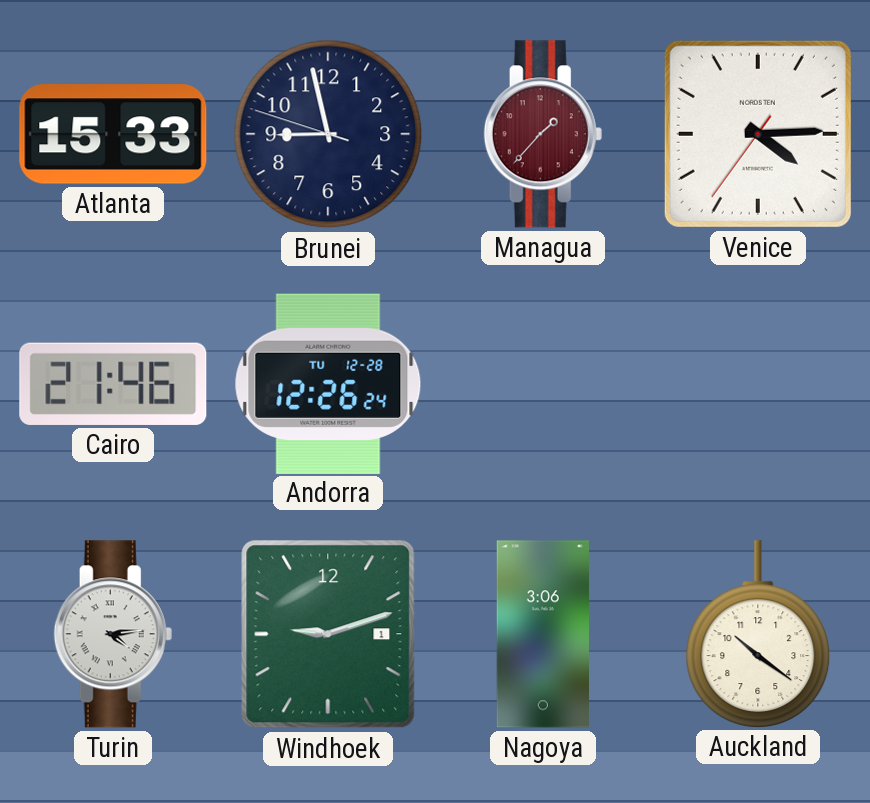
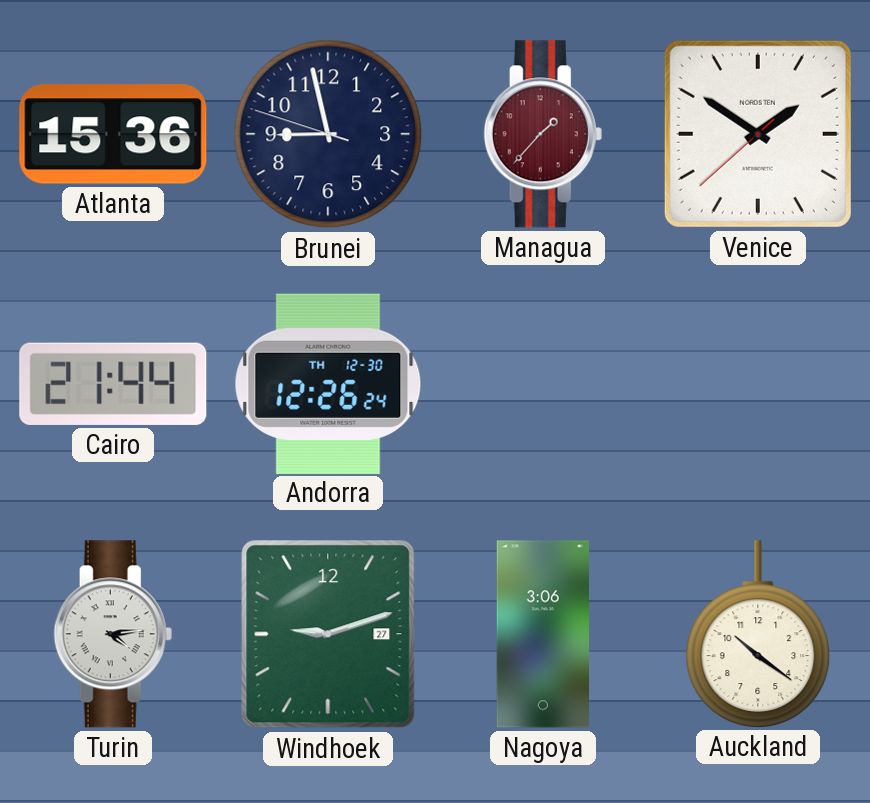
Atlanta: 15:33 -> 15:36 (113, 134)
Venice: 4:14 -> 1:50 (758, 134)
Cairo: 21:46 -> 21:44 (113, 384)
Andorra date: TU 12-28 -> TH 12-30 (328, 383)
Windhoek date: 1 -> 27 (328, 634)
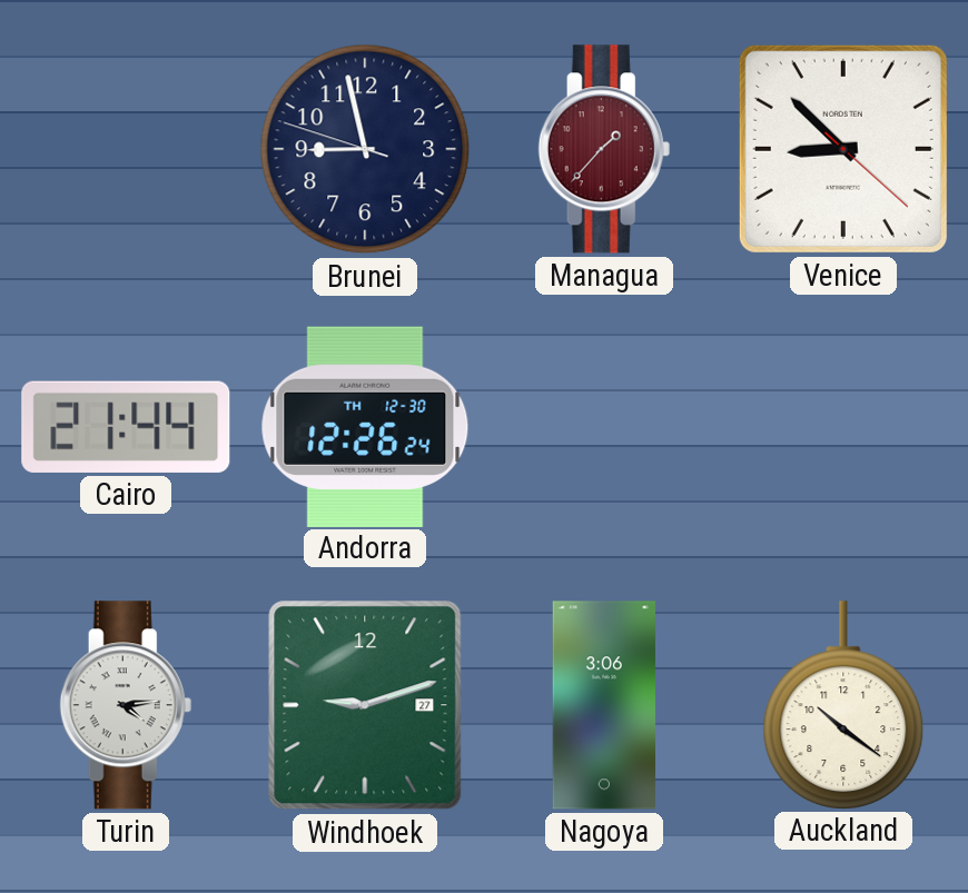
Atlanta: 15:36 -> none (113, 134)
Venice: 1:50 -> 8:52 (843, 149)
